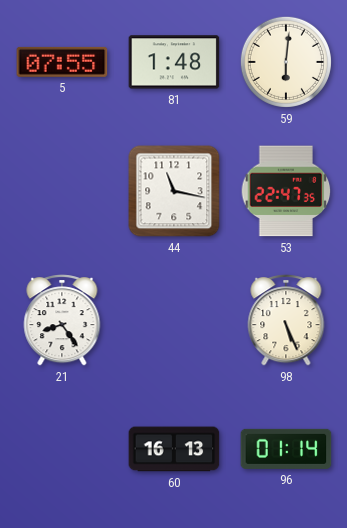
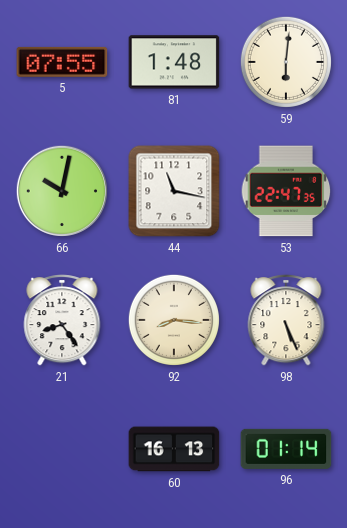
66: none -> 10:02 (62, 191)
92: none -> 8:16 (174, 320)
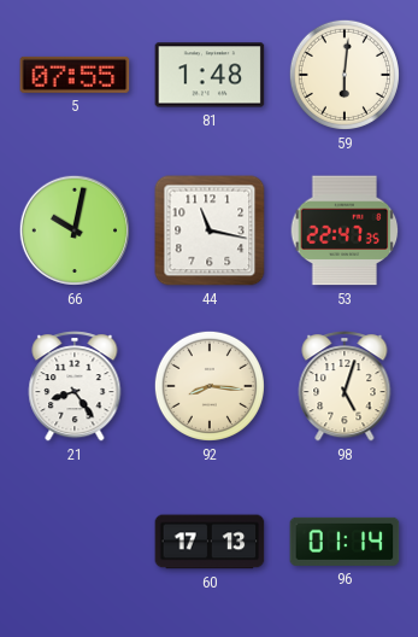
98: 5:26 -> 5:03 (345, 386)
60: 16:13 -> 17:13 (210, 542)
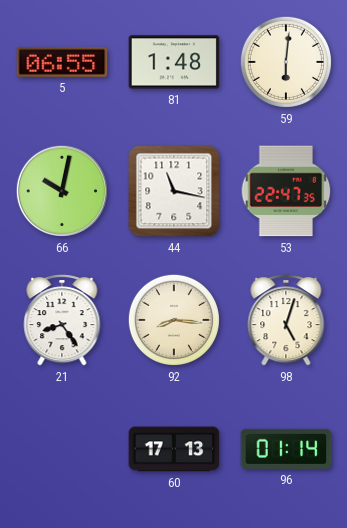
5: 07:55 -> 06:55 (62, 62)
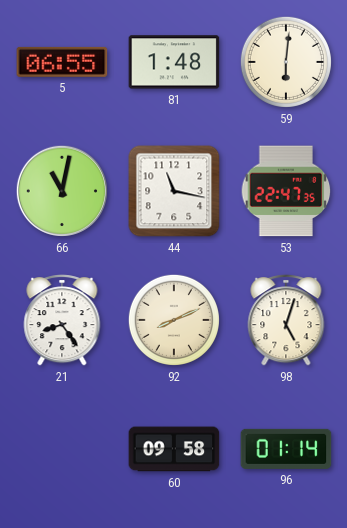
66: 10:02 -> 11:02 (62, 191)
92: 8:16 -> 8:11 (174, 320)
60: 17:13 -> 09:58 (174, 449)
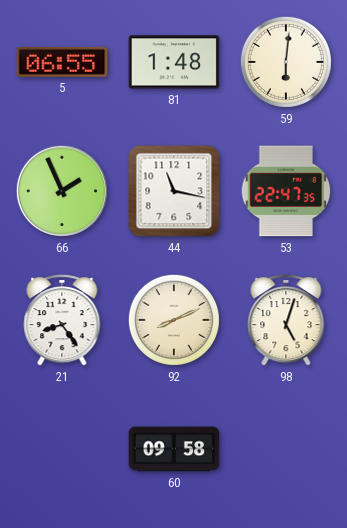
66: 11:02 -> 1:56 (62, 191)
96: 01:14 -> none (286, 449)
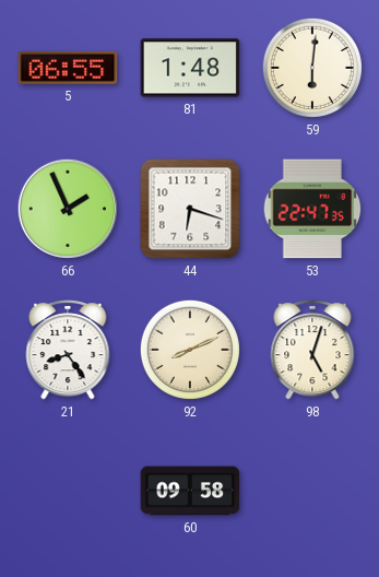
44: 11:17 -> 6:18 (190, 209)
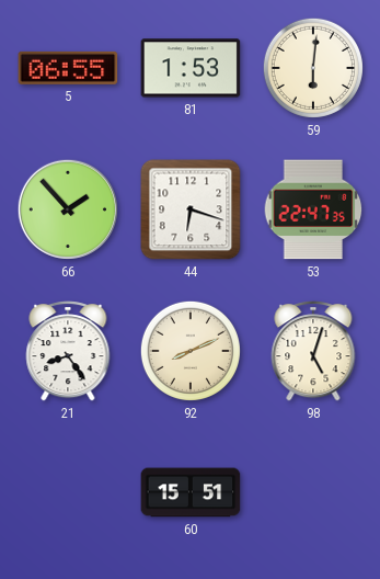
81: 1:48 -> 1:53 (191, 68)
66: 1:56 -> 1:53 (68, 209)
60: 09:58 -> 15:51 (191, 492)
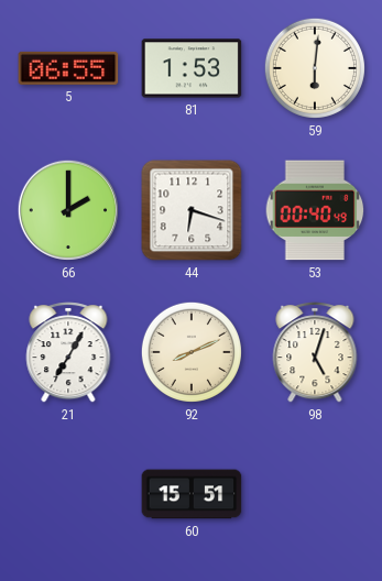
66: 1:53 -> 2:00 (68, 210)
53: 22:47 -> 00:40 (315, 210)
21: 8:24 -> 7:05 (68, 352)
